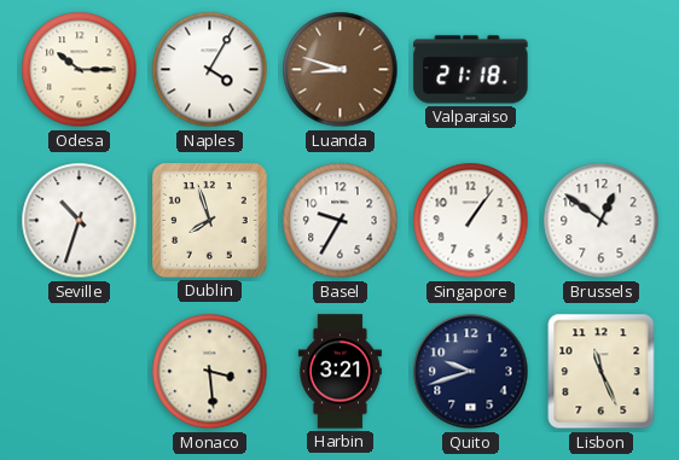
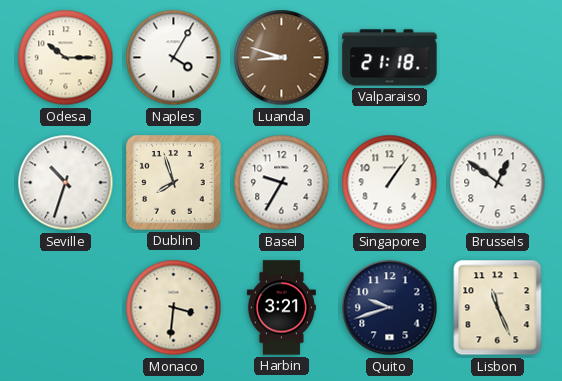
Monaco: 3:29 -> 3:31 (174, 308)
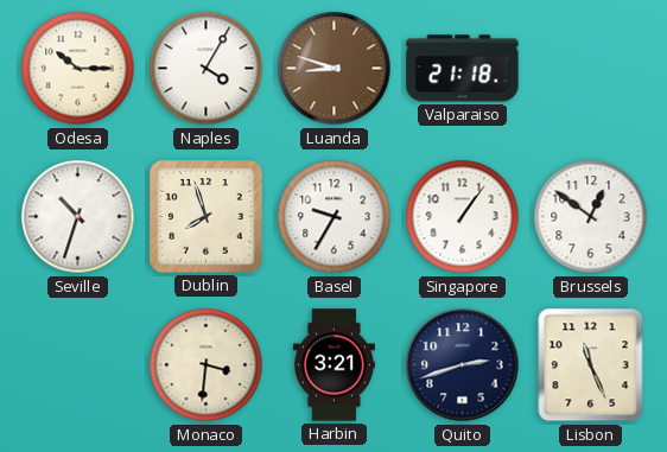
Quito: 9:42 -> 2:42 (463, 365)
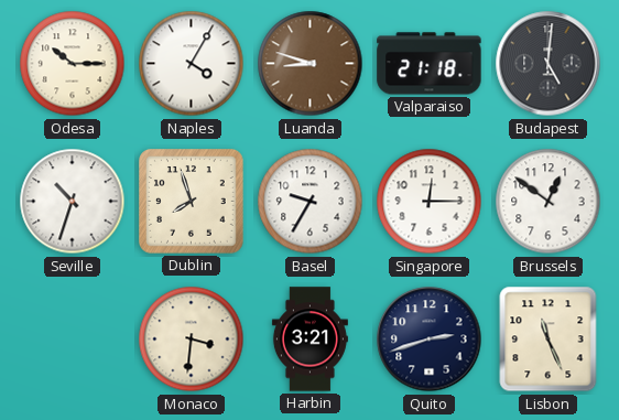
Budapest: none -> 5:01 (549, 64)
Singapore: 1:06 -> 12:15 (430, 202)
